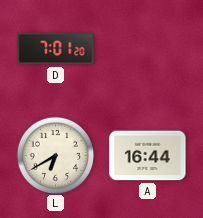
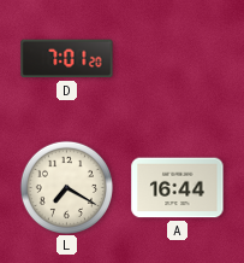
L: 6:40 -> 7:20 (66, 187)
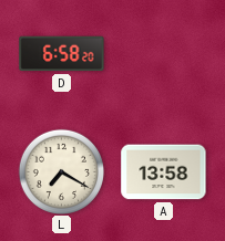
D: 7:01 -> 6:58 (62, 54)
A: 16:44 -> 13:58 (164, 172)
